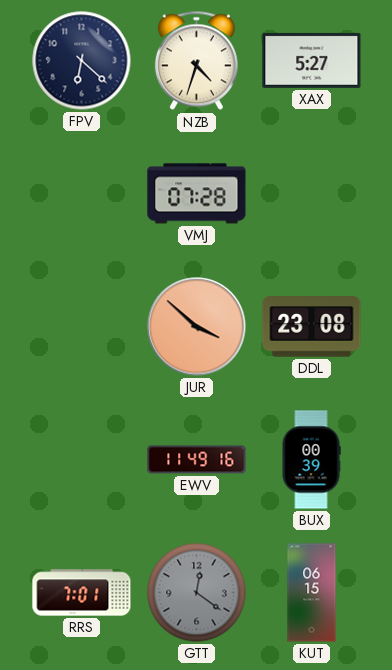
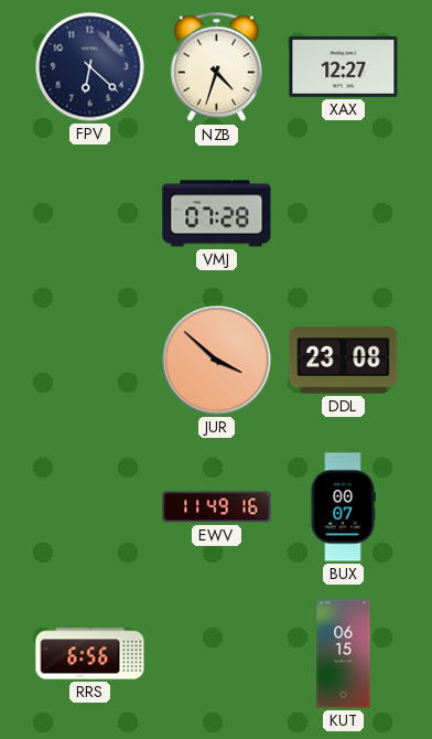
XAX: 5:27 -> 12:27 (344, 66)
BUX: 00:39 -> 00:07 (343, 507)
RRS: 7:01 -> 6:56 (90, 654)
GTT: 12:21 -> none (197, 593)
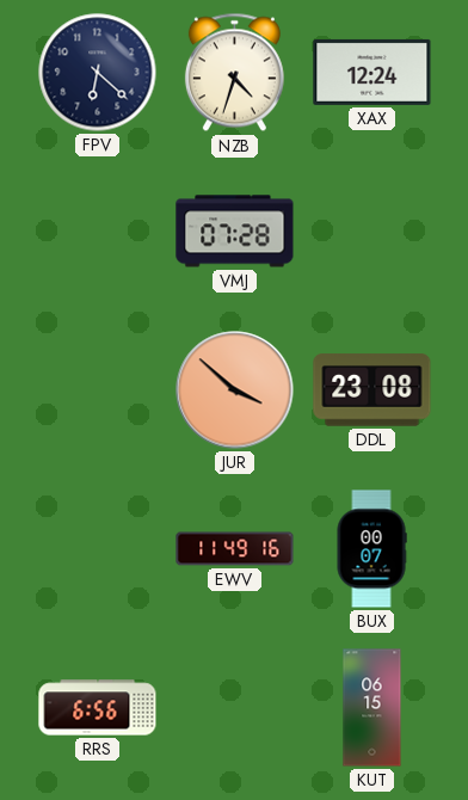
XAX: 12:27 -> 12:24 (372, 72)
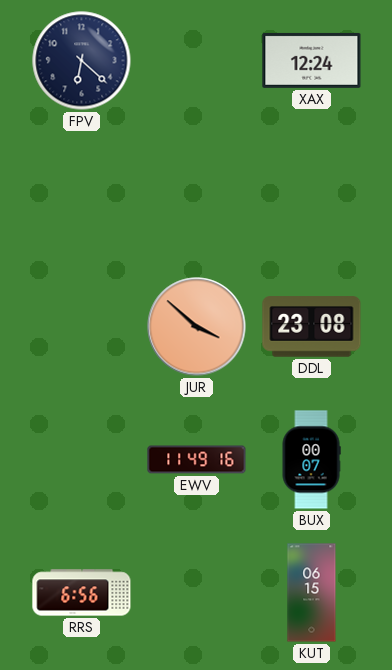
NZB: 4:33 -> none (234, 73)
VMJ: 07:28 -> none (235, 232)
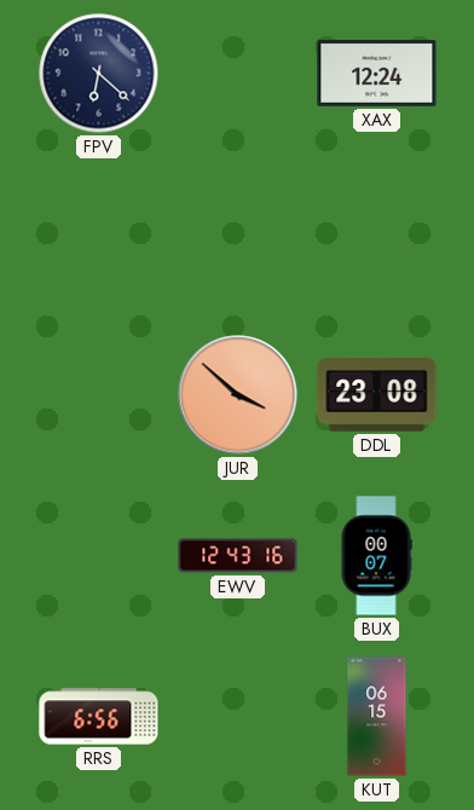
EWV: 11:49 -> 12:43 (238, 556)
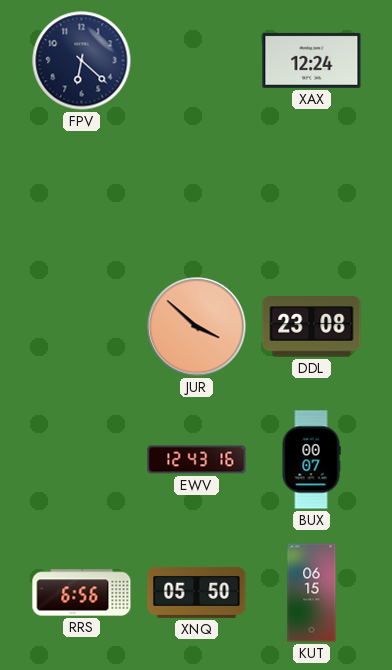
XNQ: none -> 05:50 (197, 592)
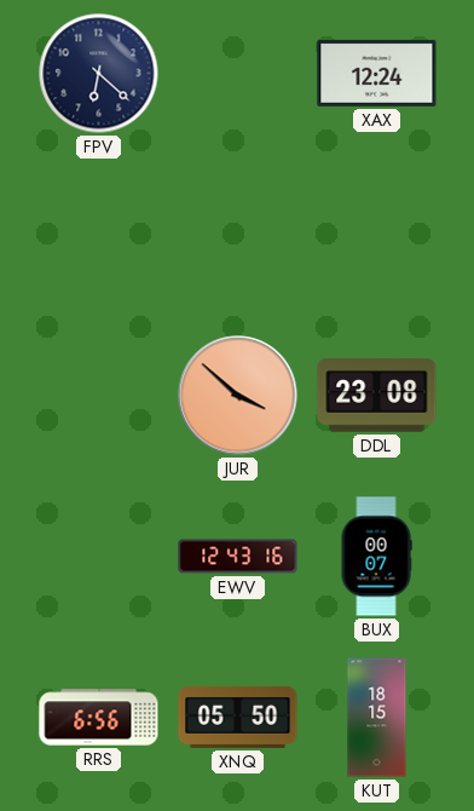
KUT: 06:15 -> 18:15 (377, 718)
